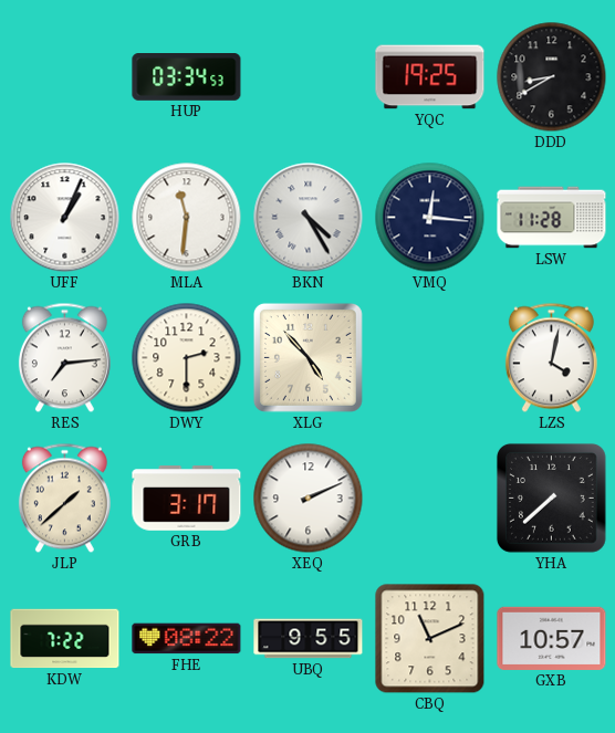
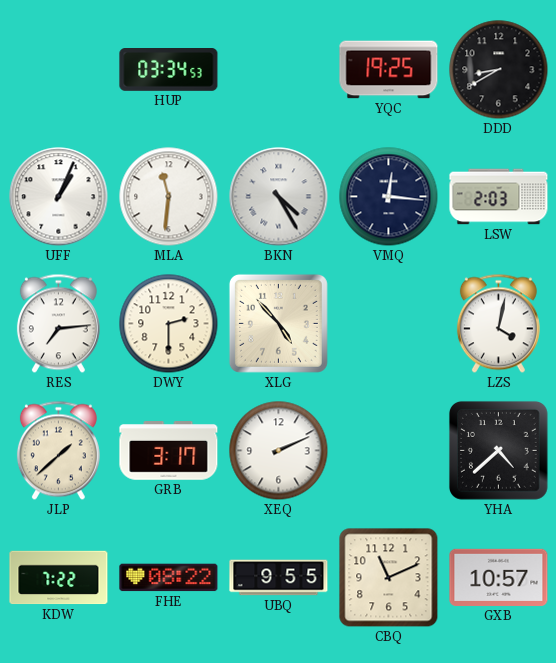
LSW: 11:28 -> 2:03 (499, 197)
YHA: 7:38 -> 4:38 (498, 450)
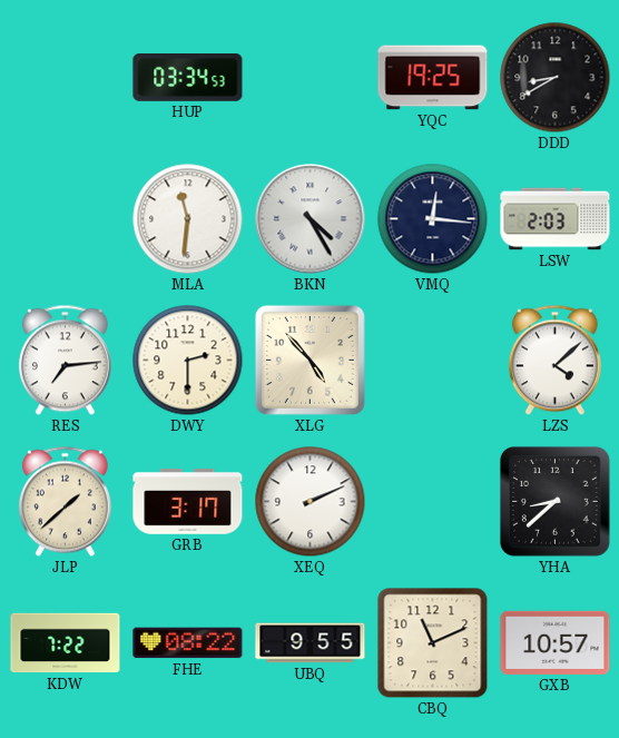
UFF: 1:04 -> none (59, 197)
LZS: 4:02 -> 4:08 (554, 361)
YHA: 4:38 -> 8:38 (554, 501)
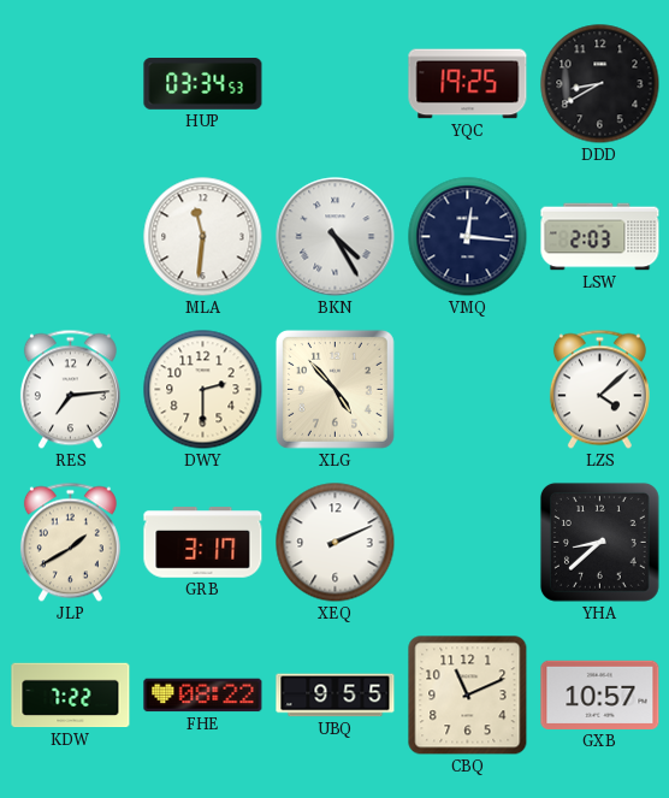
JLP: 1:38 -> 1:40 (70, 543)
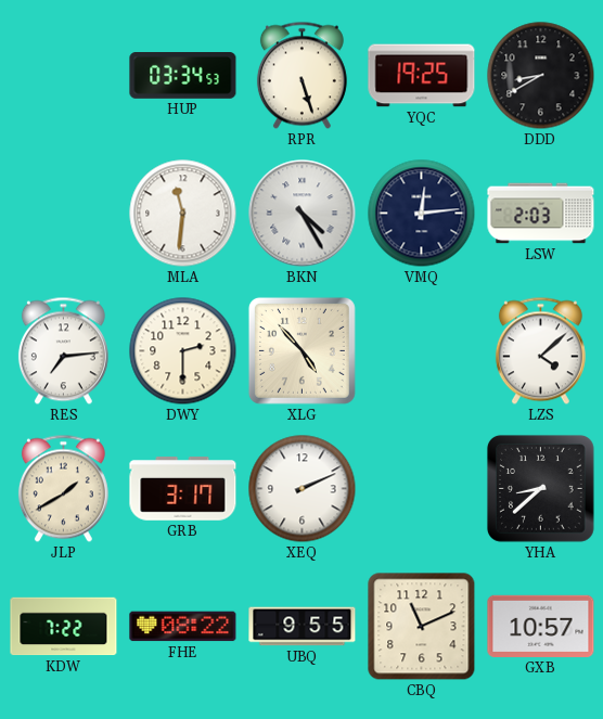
RPR: none -> 5:27 (301, 76)
VMQ: 12:16 -> 12:14 (422, 214)
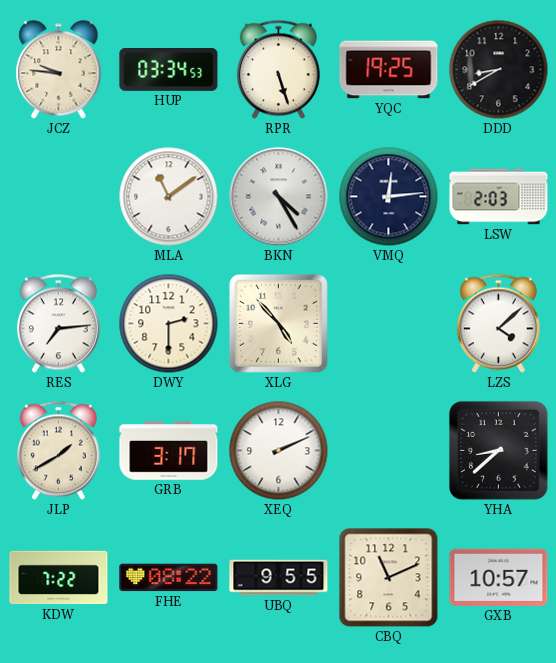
JCZ: none -> 9:46 (59, 70)
MLA: 11:31 -> 11:09 (169, 197)
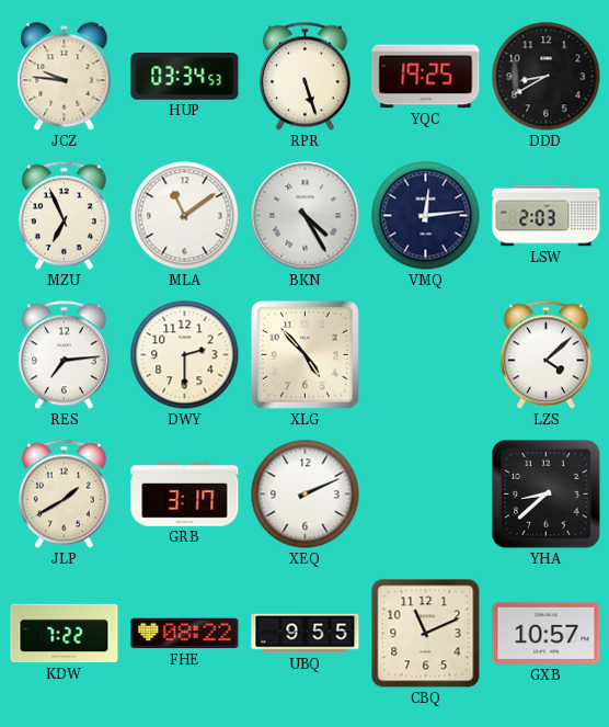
MZU: none -> 6:56 (64, 216)
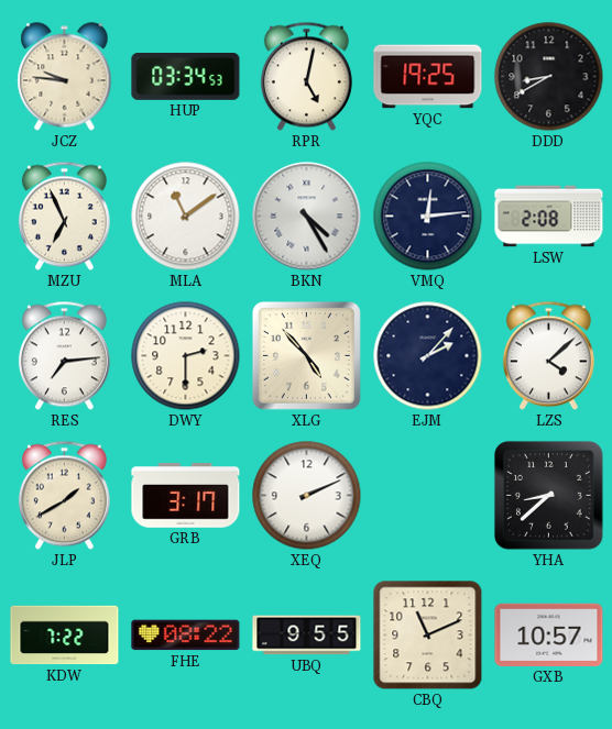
RPR: 5:27 -> 5:02 (306, 77)
LSW: 2:03 -> 2:08 (549, 217)
EJM: none -> 2:07 (428, 356)
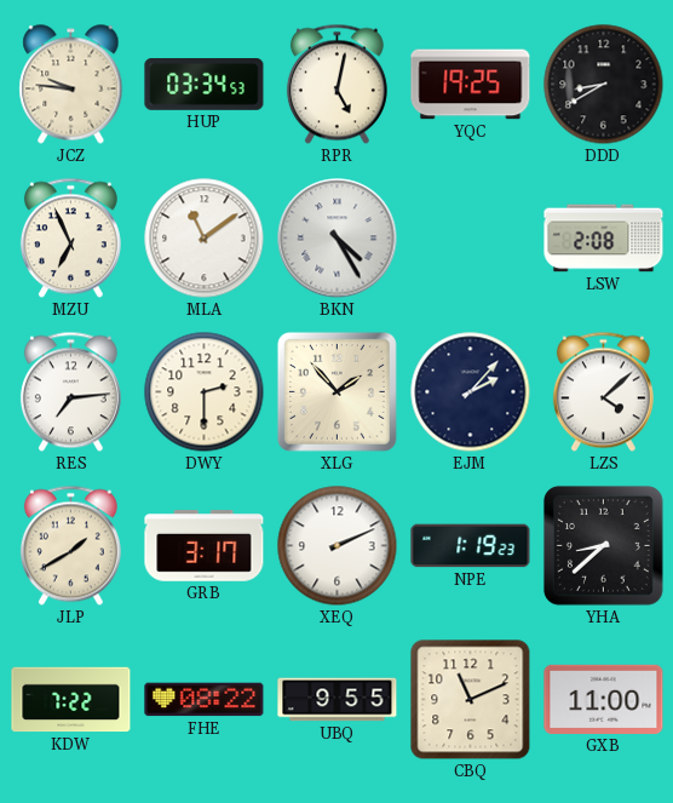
VMQ: 12:14 -> none (428, 217)
XLG: 4:53 -> 1:53 (336, 391)
NPE: none -> 1:19 (471, 546)
GXB: 10:57 -> 11:00 (604, 699)
